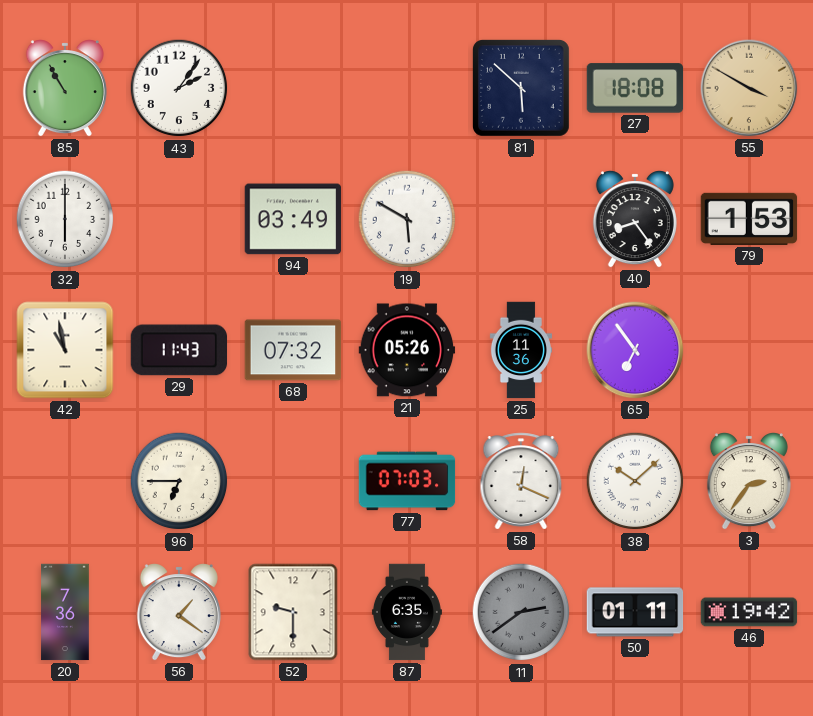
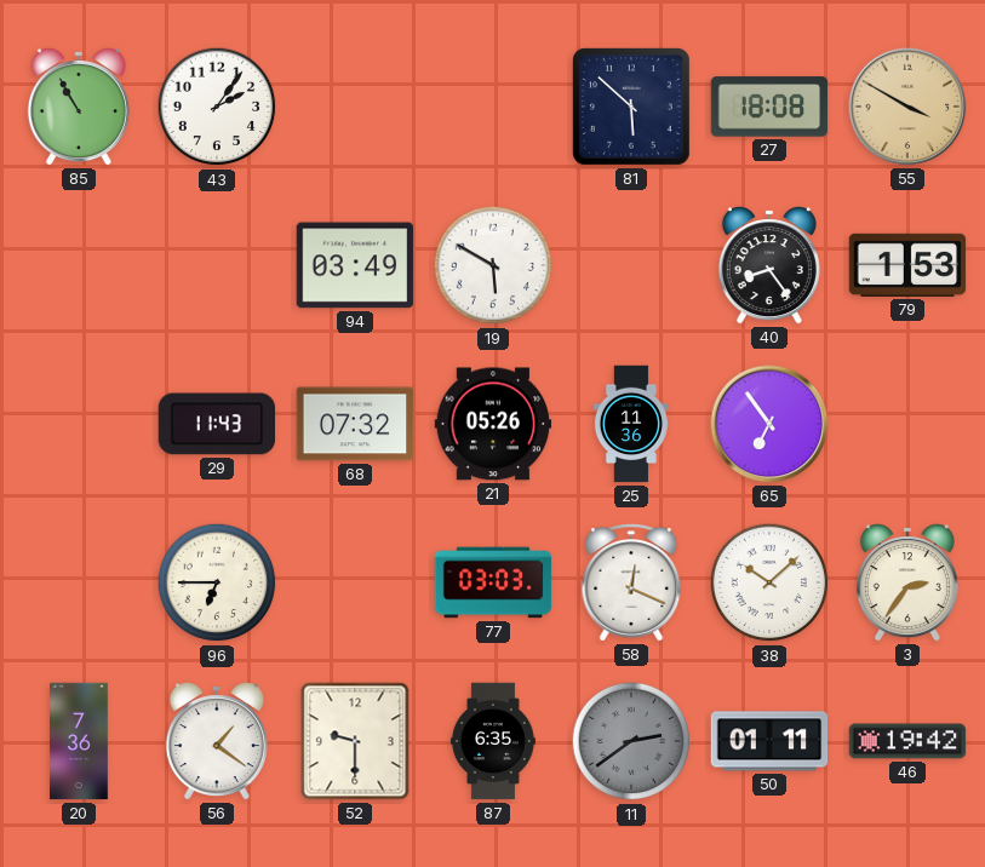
32: 6:00 -> none (65, 219)
42: 10:58 -> none (65, 350)
77: 07:03 -> 03:03 (493, 582)
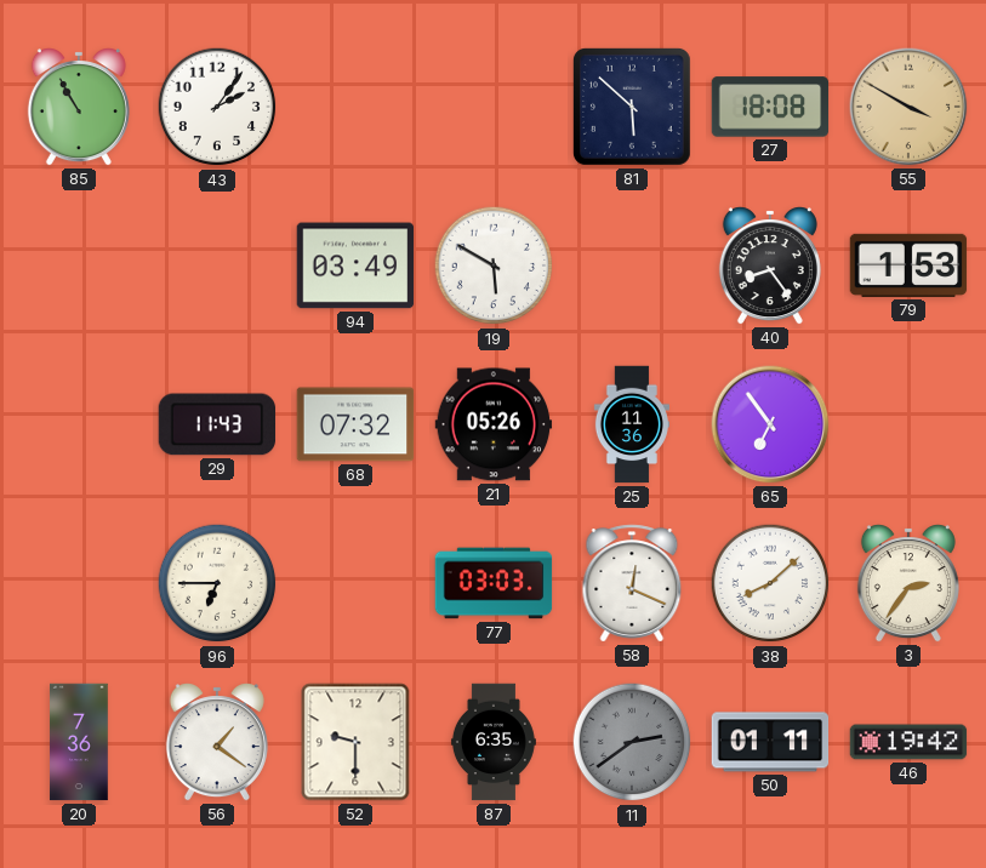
38: 10:08 -> 8:08 (770, 583)
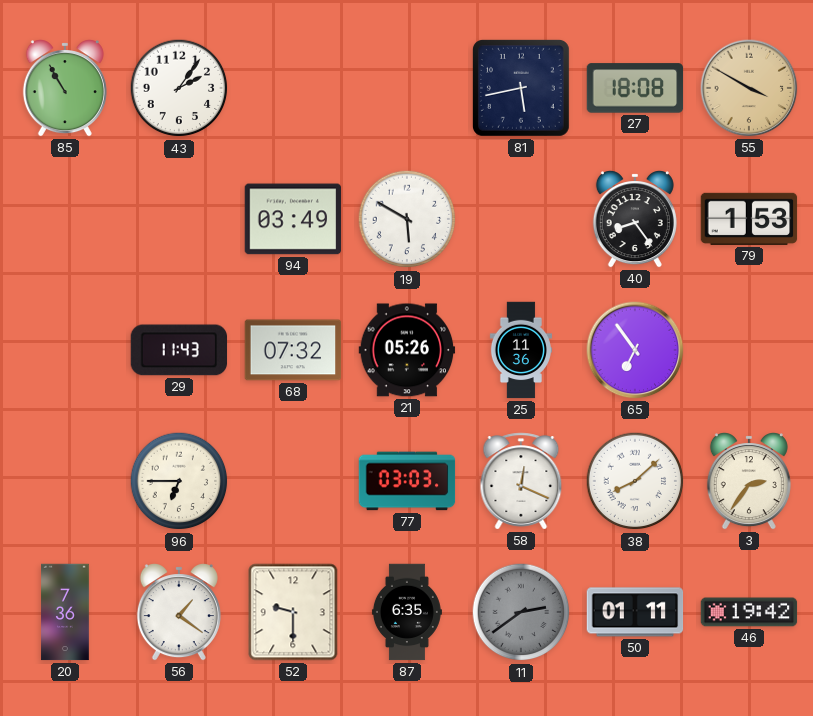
81: 5:52 -> 5:43 (521, 88)
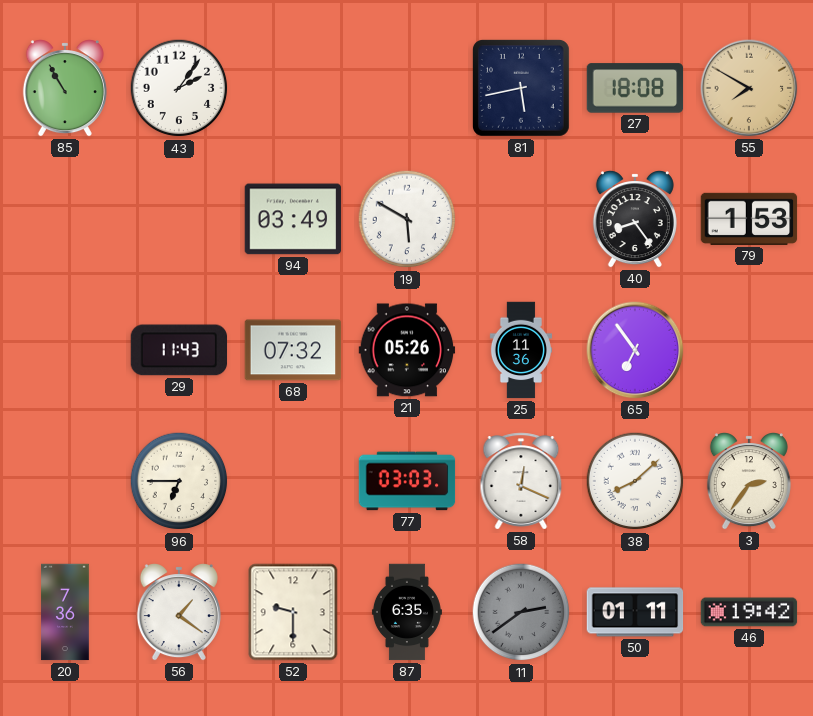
55: 3:50 -> 7:50 (749, 88)
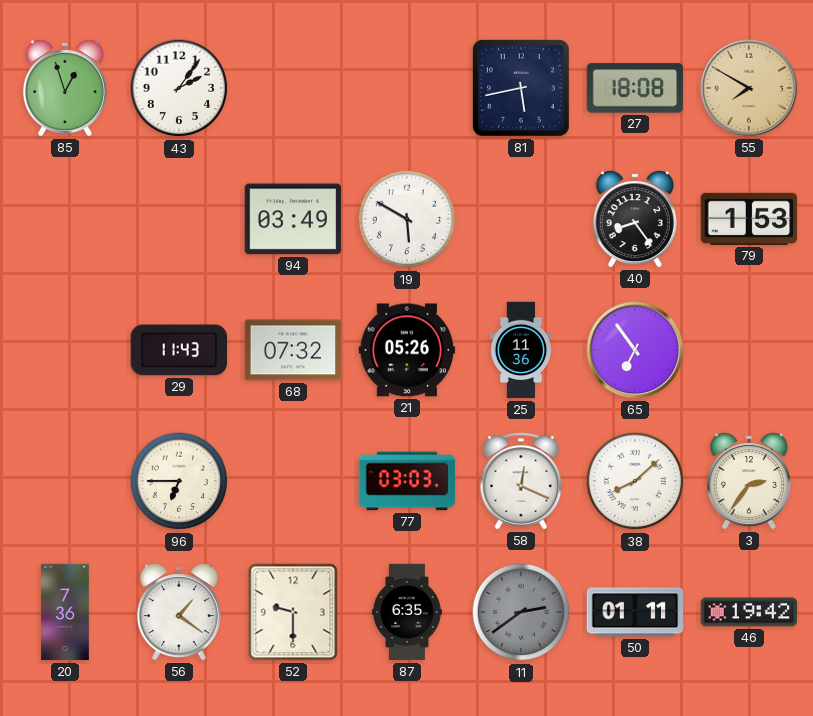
85: 10:55 -> 12:57 (65, 88)
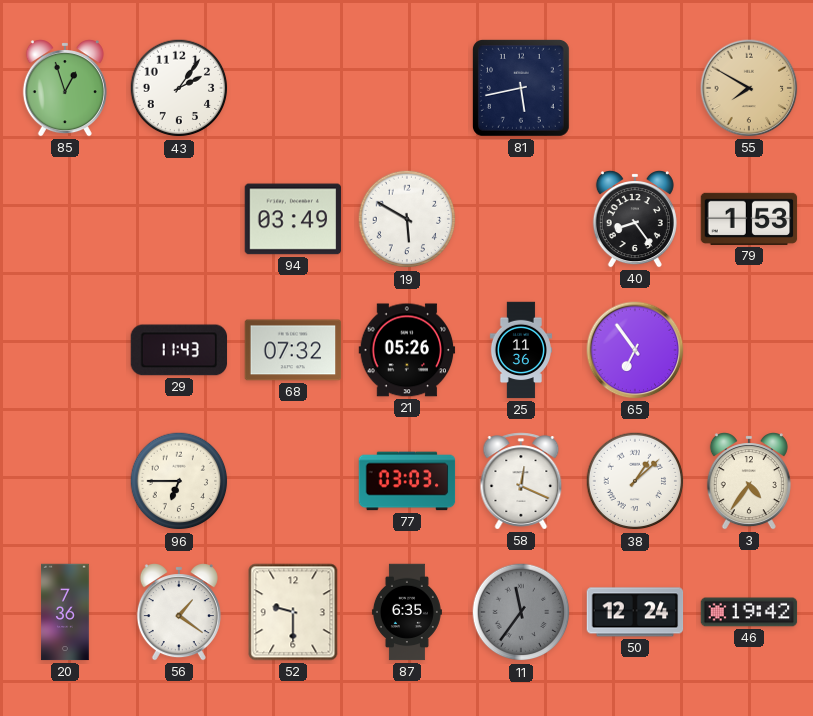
27: 18:08 -> none (635, 88)
38: 8:08 -> 1:08 (635, 481)
3: 2:36 -> 4:36 (749, 481)
11: 2:39 -> 11:36 (521, 612)
50: 01:11 -> 12:24 (635, 612)
